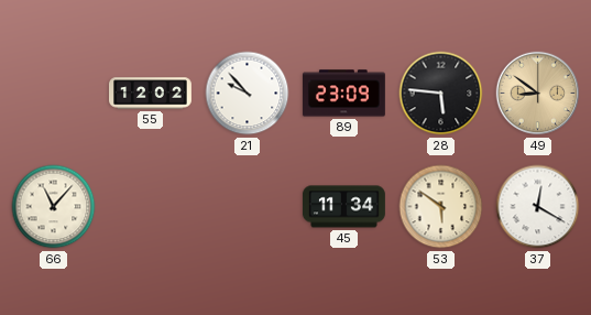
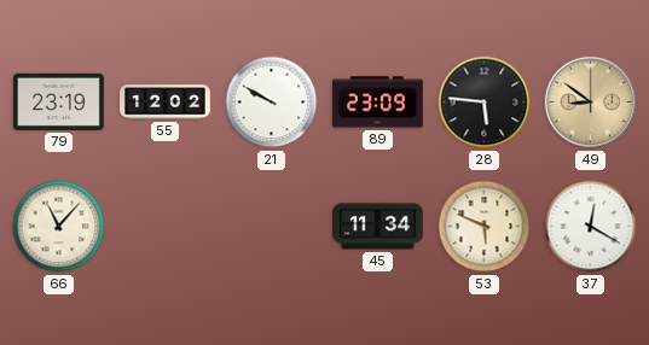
79: none -> 23:19 (58, 101)
21: 9:53 -> 9:50 (272, 103)
53: 5:51 -> 5:49 (485, 227)
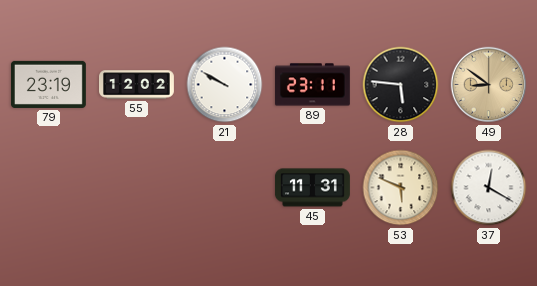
89: 23:09 -> 23:11 (312, 85)
66: 11:07 -> none (59, 227)
45: 11:34 -> 11:31 (312, 188)
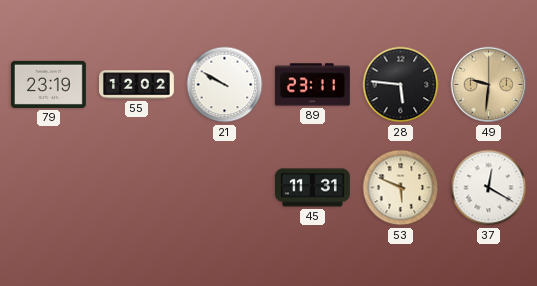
49: 8:51 -> 9:31 (489, 85)
